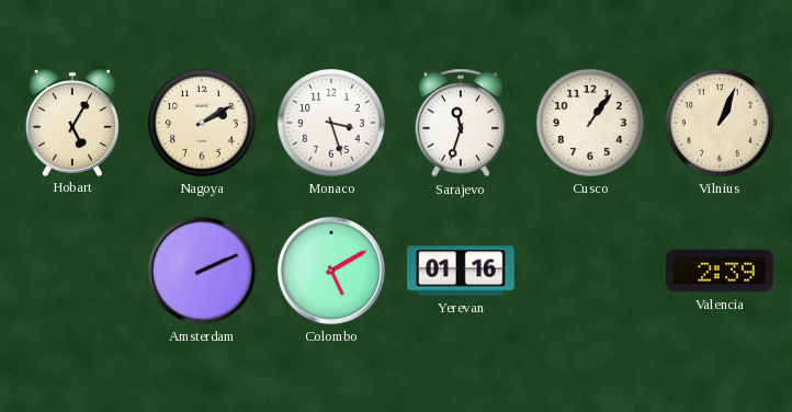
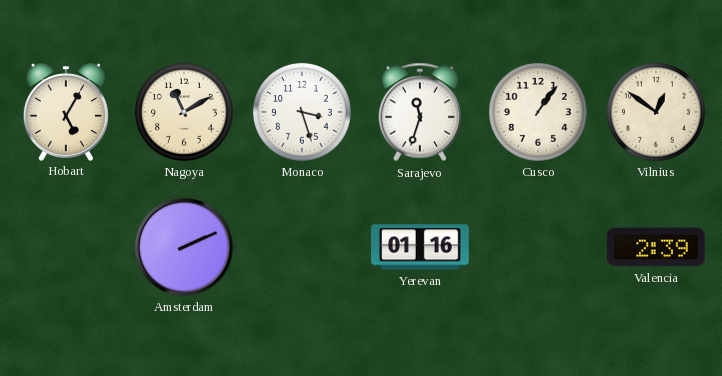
Nagoya: 2:10 -> 11:10 (184, 112)
Vilnius: 1:04 -> 12:51 (656, 112)
Colombo: 5:10 -> none (331, 271)
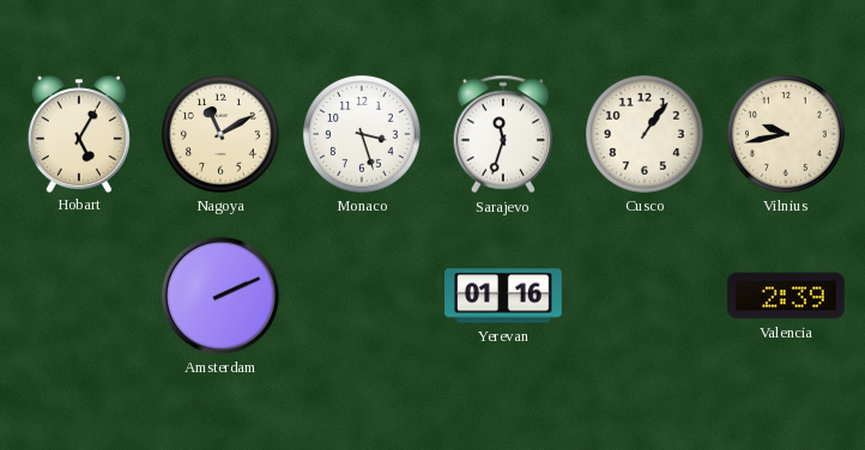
Vilnius: 12:51 -> 9:43 (786, 134)
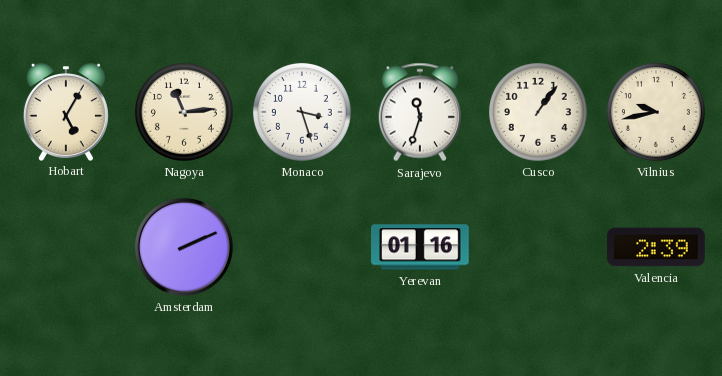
Nagoya: 11:10 -> 11:14 (184, 112)
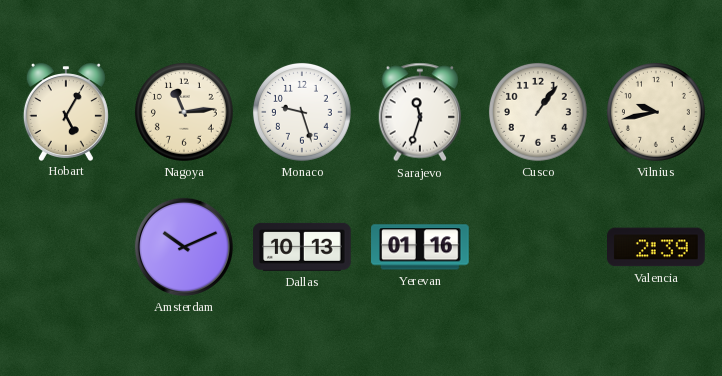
Monaco: 3:27 -> 9:27 (302, 112)
Amsterdam: 2:11 -> 10:11 (184, 247)
Dallas: none -> 10:13 (303, 247)
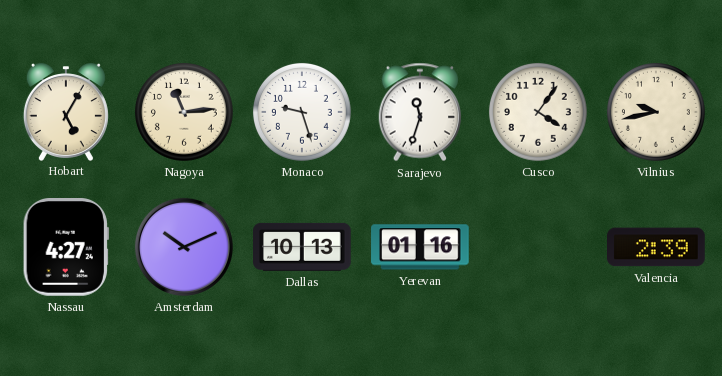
Cusco: 1:06 -> 4:06 (538, 112)
Nassau: none -> 4:27 (66, 248)
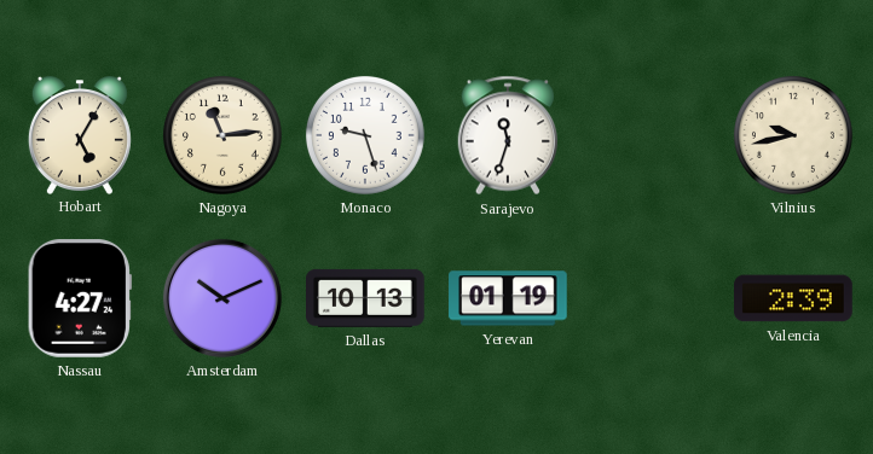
Cusco: 4:06 -> none (538, 112)
Yerevan: 01:16 -> 01:19 (508, 298)
